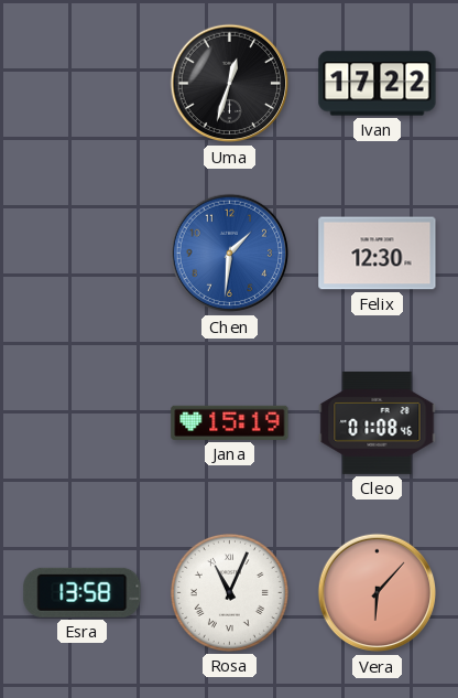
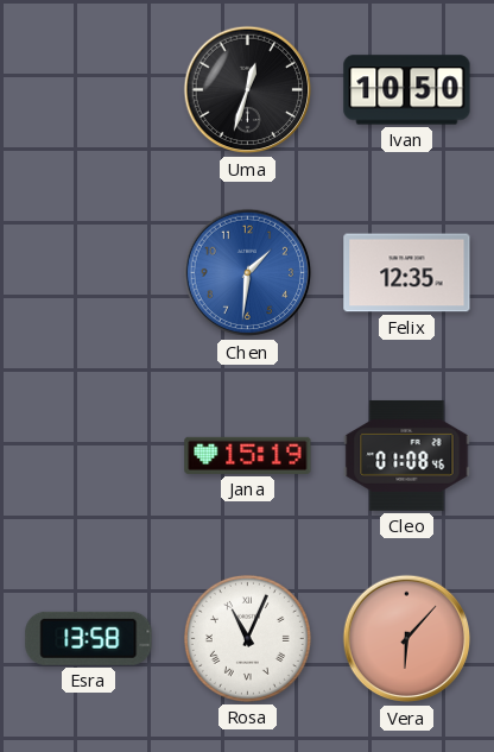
Ivan: 17:22 -> 10:50 (407, 90)
Felix: 12:30 -> 12:35 (407, 273)
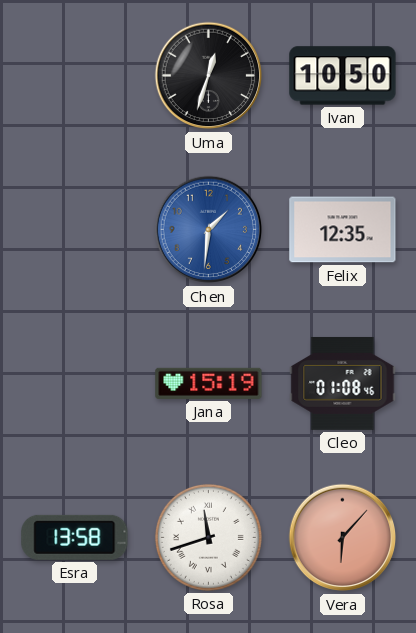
Rosa: 11:04 -> 11:42 (208, 537)
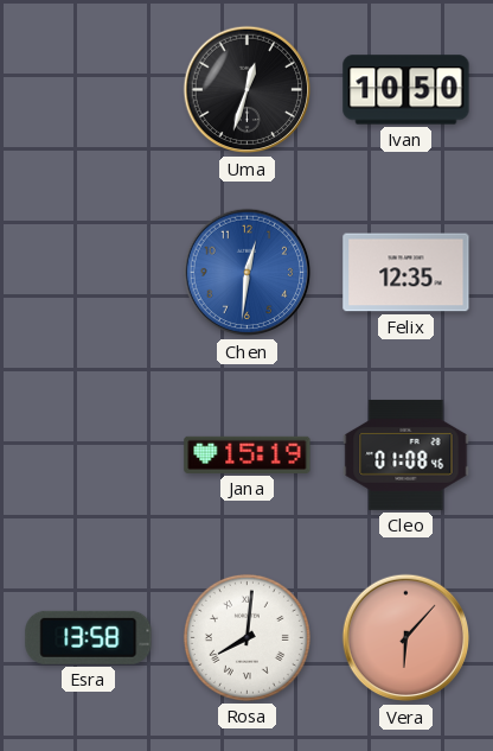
Chen: 1:31 -> 12:31 (248, 273)
Rosa: 11:42 -> 8:01 (246, 637)
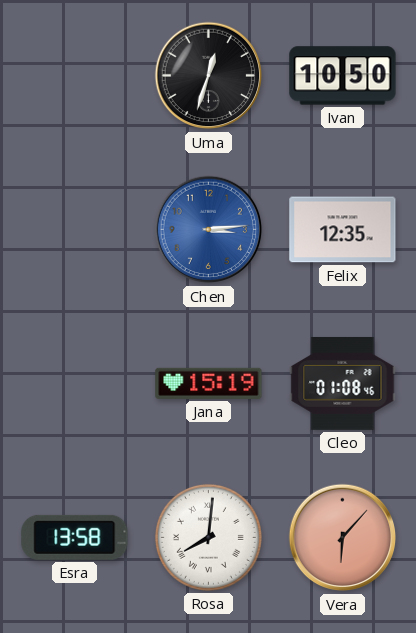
Chen: 12:31 -> 3:14 (209, 230)
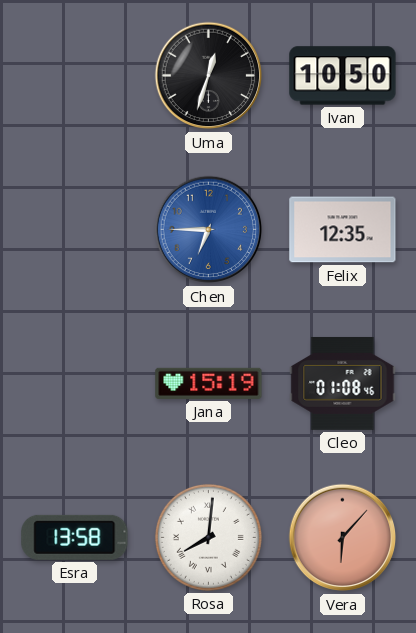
Chen: 3:14 -> 6:45 (209, 230)
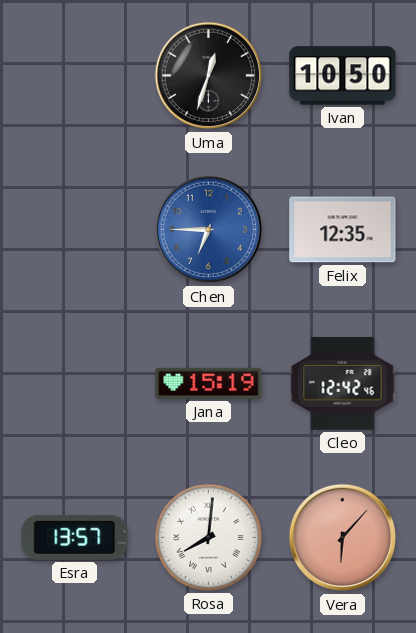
Cleo: 01:08 -> 12:42 (343, 383)
Esra: 13:58 -> 13:57 (75, 537)
